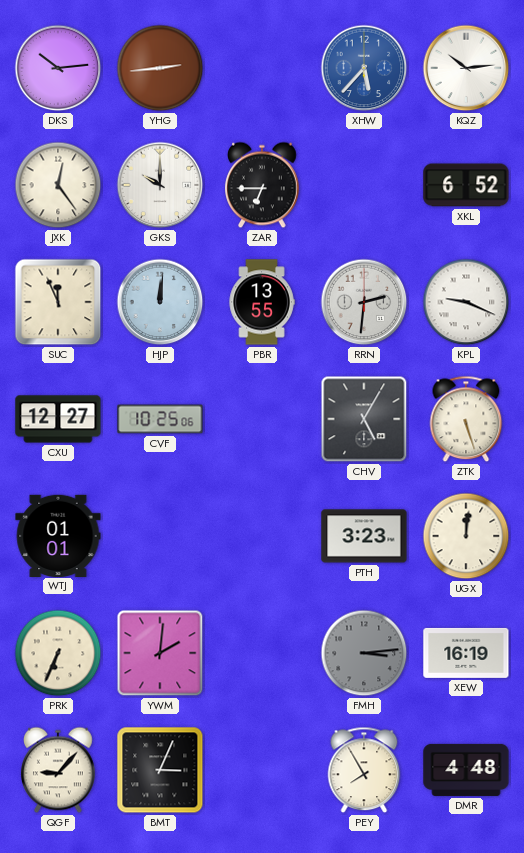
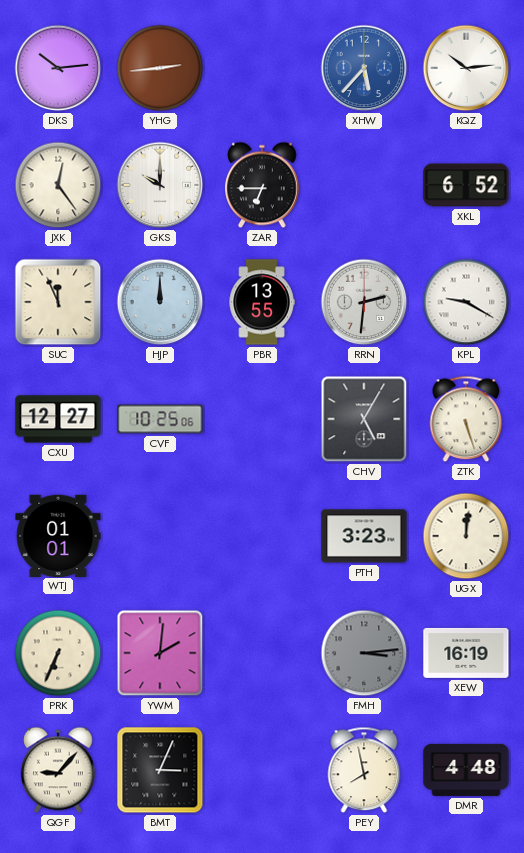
HJP: 12:01 -> 12:00 (160, 302)
KPL: 9:19 -> 9:20 (466, 302)
PEY: 7:55 -> 7:58 (364, 770)
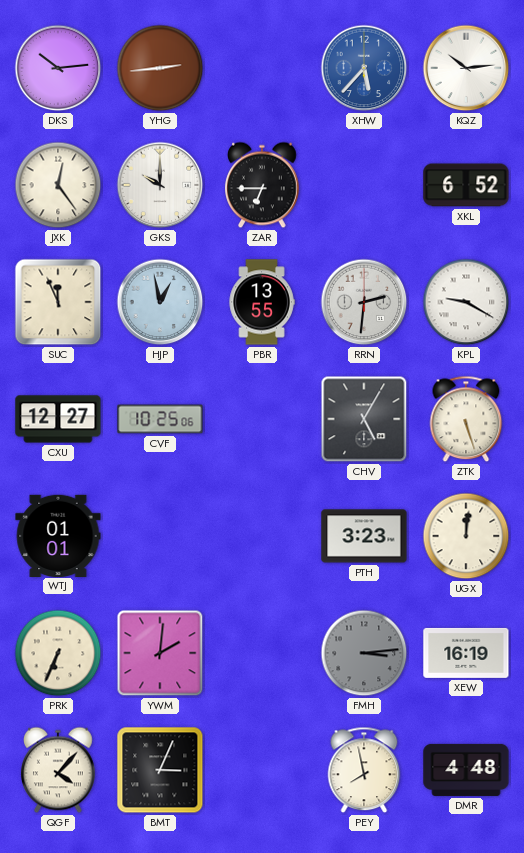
HJP: 12:00 -> 12:58 (160, 302)
QGF: 9:07 -> 4:07 (59, 770)
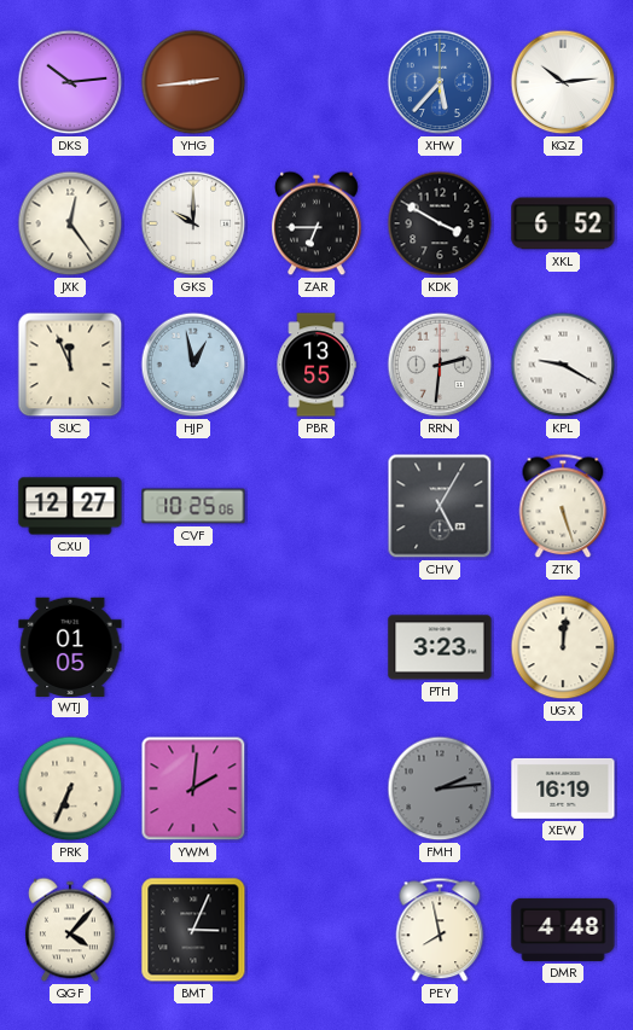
KDK: none -> 3:50 (440, 223)
WTJ: 01:01 -> 01:05 (70, 646)
FMH: 3:14 -> 2:14 (440, 788)
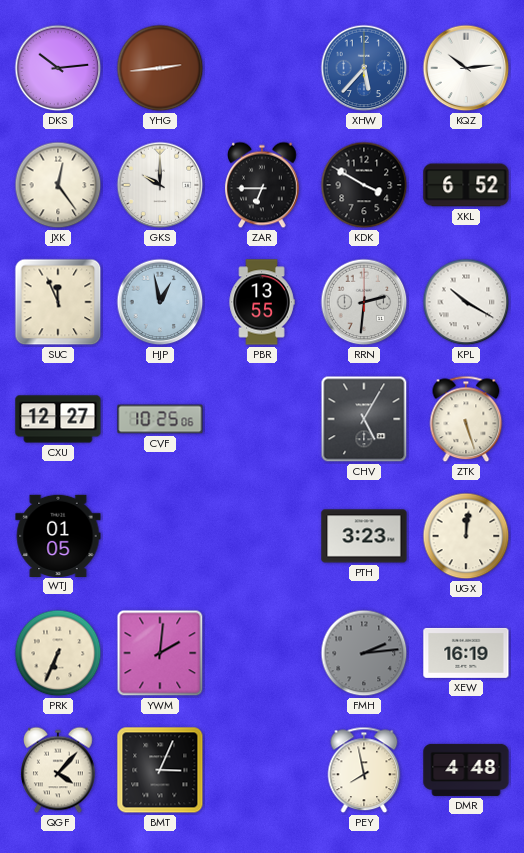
KPL: 9:20 -> 10:20 (466, 302)
